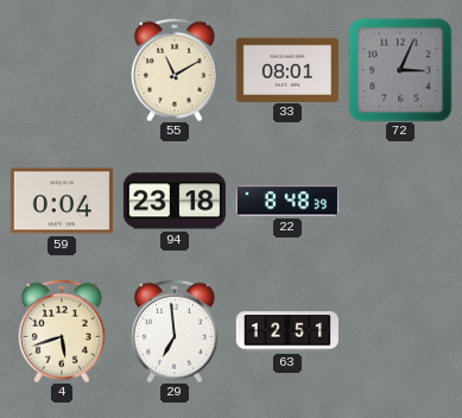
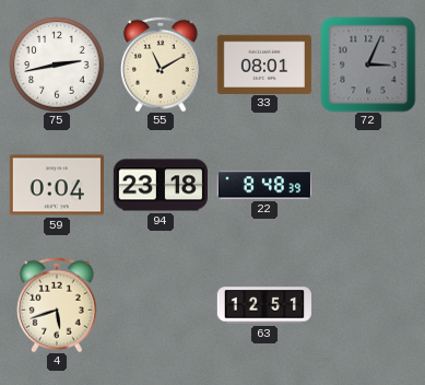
75: none -> 2:43 (57, 65)
29: 6:59 -> none (176, 331)
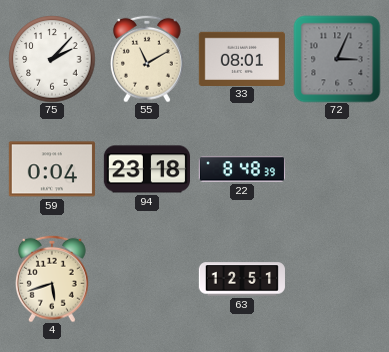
75: 2:43 -> 2:07 (52, 59)
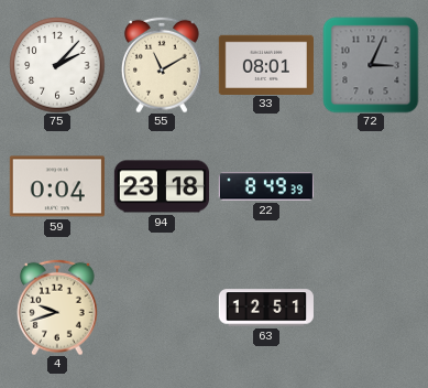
22: 8:48 -> 8:49 (266, 186)
4: 5:42 -> 9:42 (58, 308)
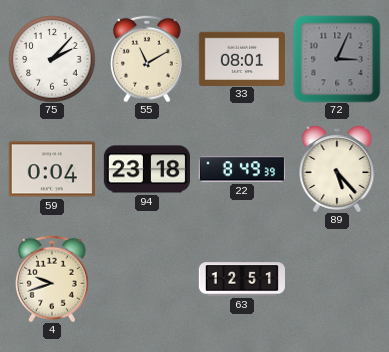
89: none -> 5:23 (337, 169)
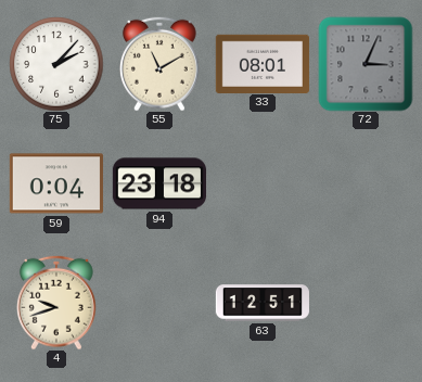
22: 8:49 -> none (242, 169)
89: 5:23 -> none (337, 169)
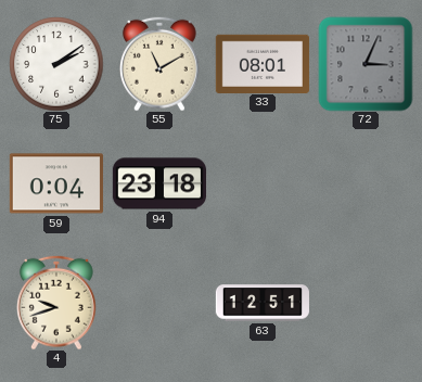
75: 2:07 -> 2:09 (56, 64)
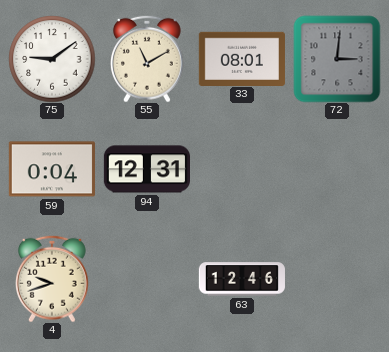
75: 2:09 -> 9:09 (52, 59)
72: 3:04 -> 3:01 (337, 59)
94: 23:18 -> 12:31 (146, 169)
63: 12:51 -> 12:46 (241, 279)
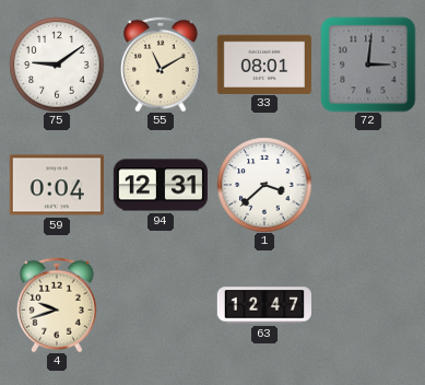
1: none -> 3:38 (264, 185)
63: 12:46 -> 12:47 (263, 305)
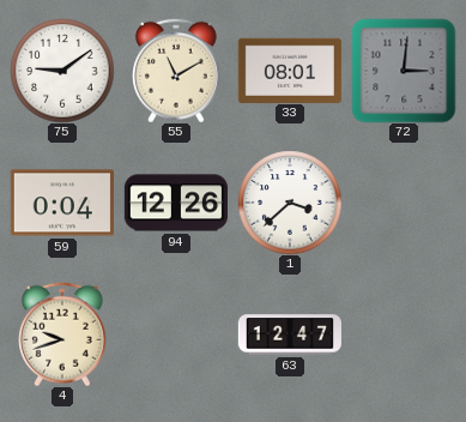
94: 12:31 -> 12:26 (175, 203)
